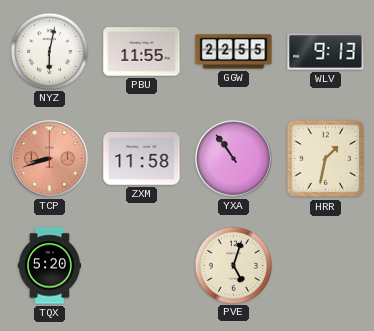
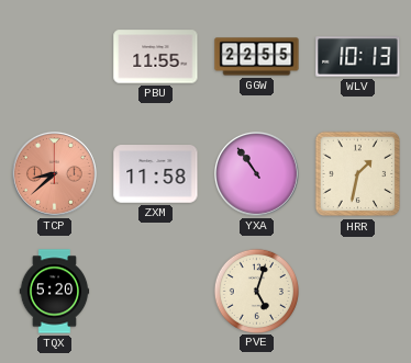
NYZ: 6:02 -> none (49, 51)
WLV: 9:13 -> 10:13 (358, 57)
TCP: 8:42 -> 8:38 (55, 174)
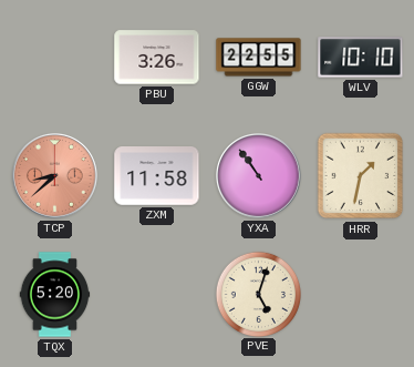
PBU: 11:55 -> 3:26 (157, 58)
WLV: 10:13 -> 10:10 (361, 58)
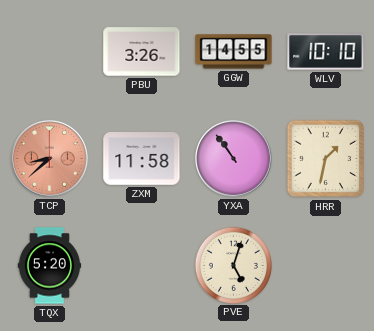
GGW: 22:55 -> 14:55 (234, 52)
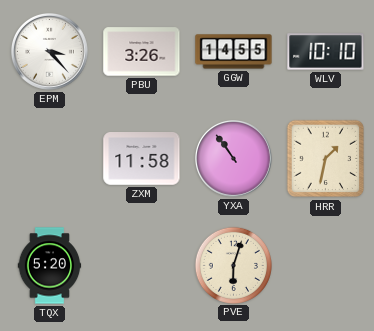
EPM: none -> 3:23 (50, 52)
TCP: 8:38 -> none (50, 159)
PVE: 5:03 -> 6:03 (233, 265)
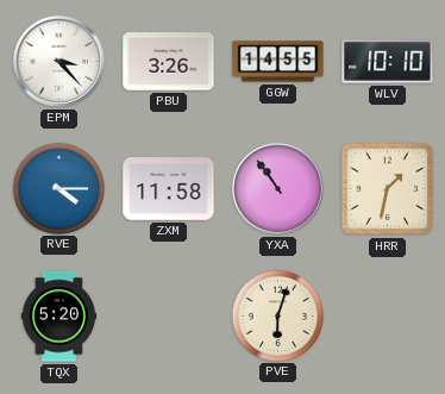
RVE: none -> 4:15 (58, 188)
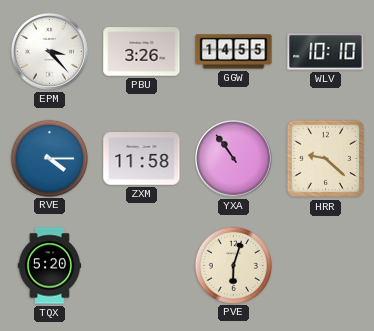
HRR: 1:32 -> 9:22 (326, 159)
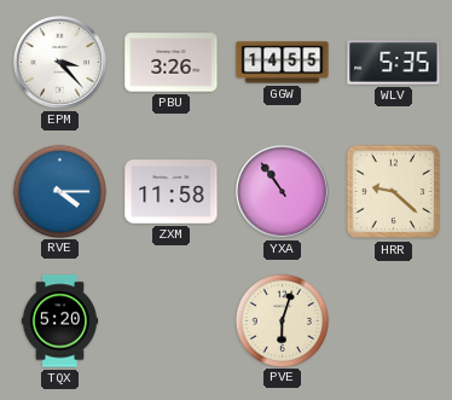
WLV: 10:10 -> 5:35 (394, 63)
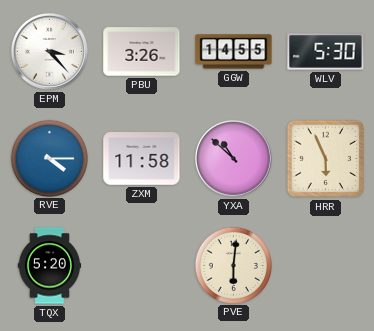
WLV: 5:35 -> 5:30 (326, 52)
YXA: 10:54 -> 10:52 (234, 159)
HRR: 9:22 -> 5:56 (326, 159)
PVE: 6:03 -> 6:01 (233, 265)
